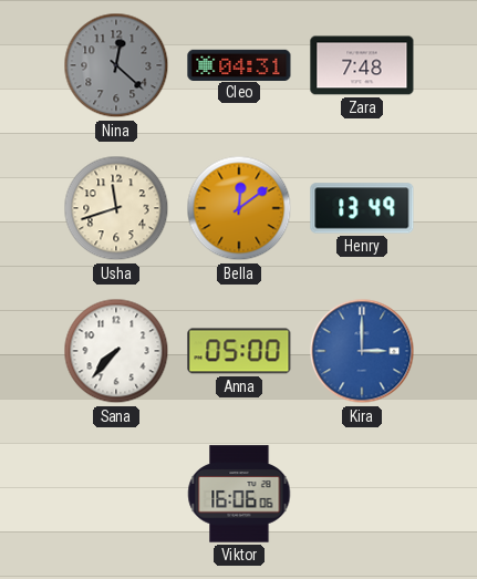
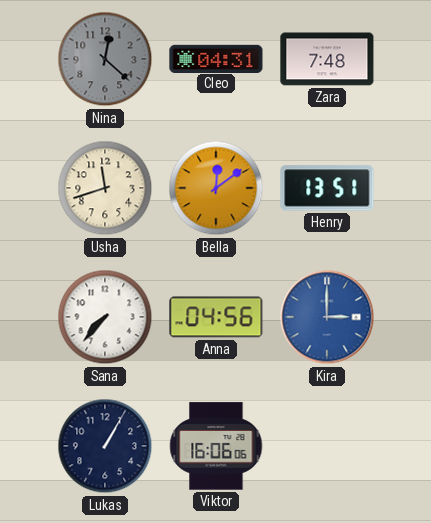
Henry: 13:49 -> 13:51 (327, 188)
Anna: 05:00 -> 04:56 (216, 317)
Lukas: none -> 1:05 (105, 446)
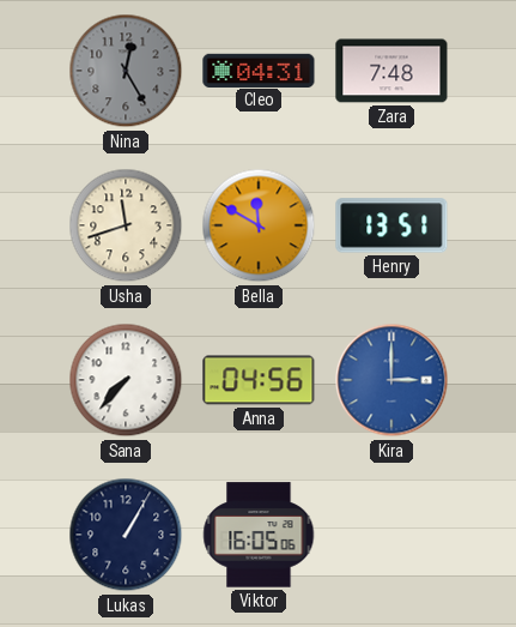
Nina: 12:22 -> 12:25 (126, 71)
Bella: 12:09 -> 11:50 (259, 225)
Viktor: 16:06 -> 16:05 (259, 535)
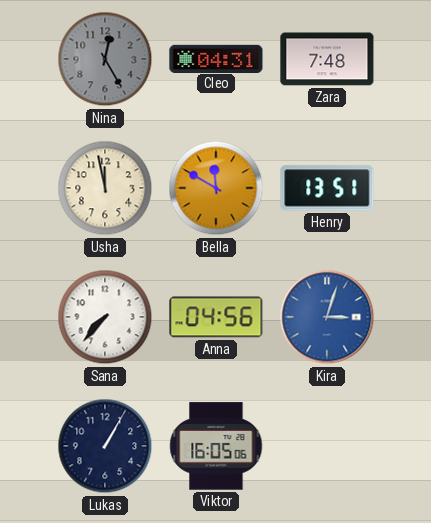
Usha: 11:42 -> 11:58 (105, 188)
Kira: 3:00 -> 3:03 (327, 317)
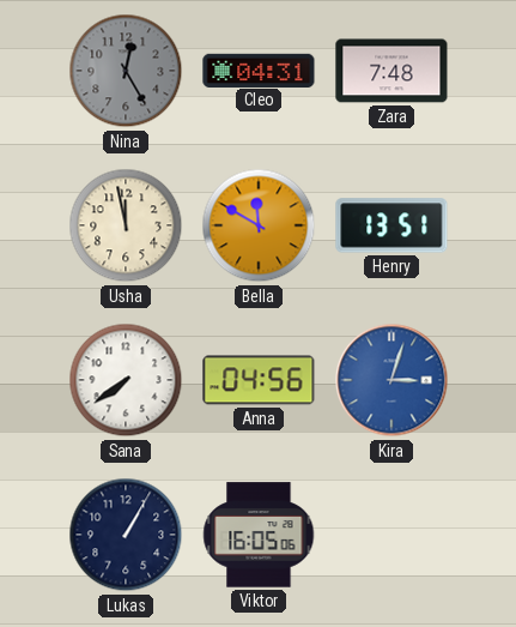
Sana: 7:37 -> 7:39 (126, 380)
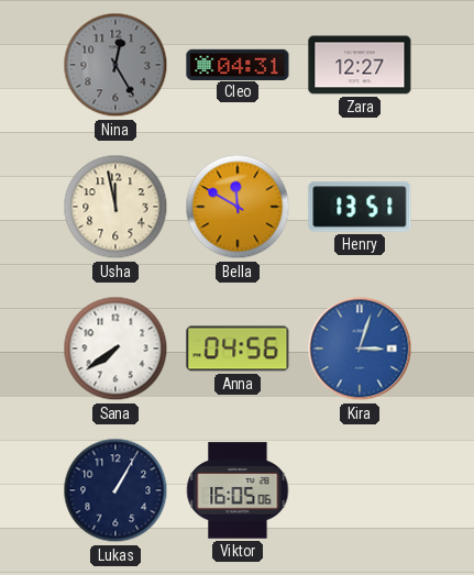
Zara: 7:48 -> 12:27 (360, 65)
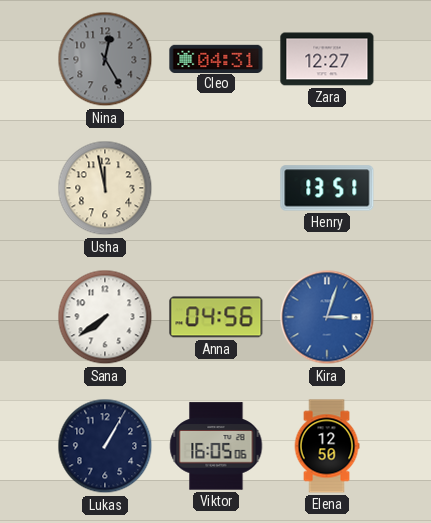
Bella: 11:50 -> none (238, 207)
Elena: none -> 12:50 (327, 446)
